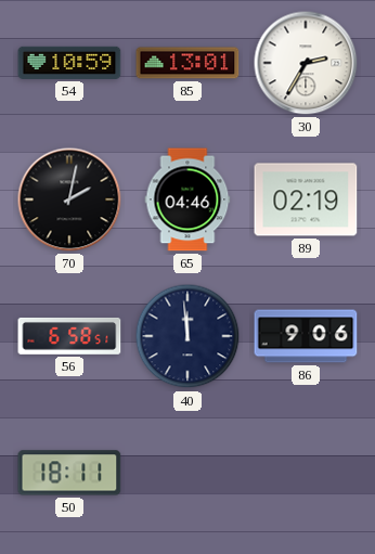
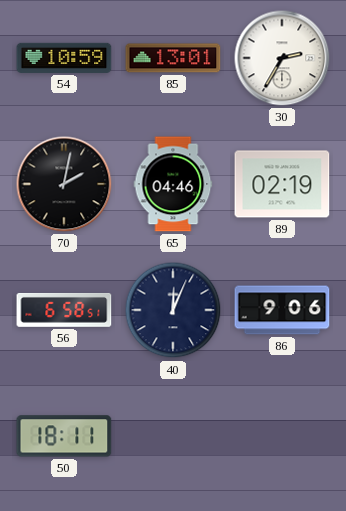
40: 11:59 -> 12:04 (173, 310)
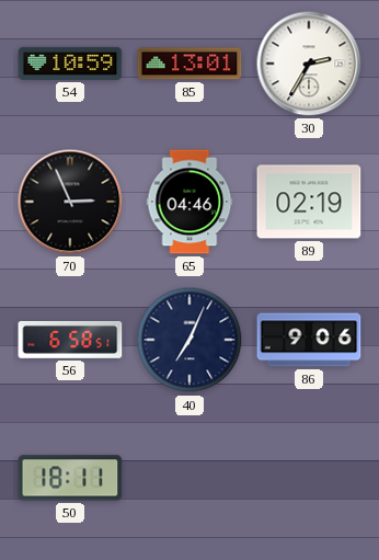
70: 2:02 -> 2:56 (70, 202)
40: 12:04 -> 7:04 (190, 340)
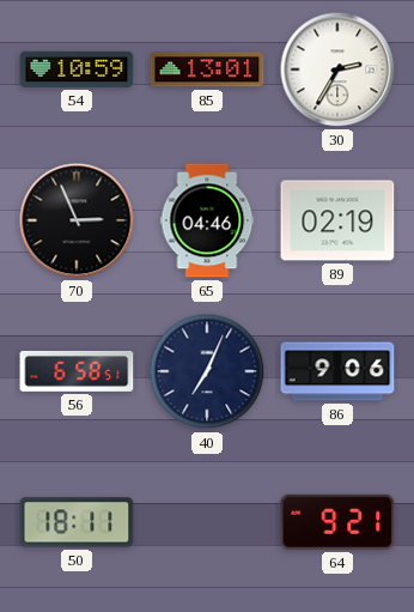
64: none -> 9:21 (337, 522)
